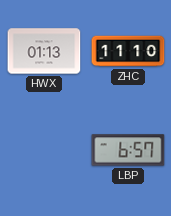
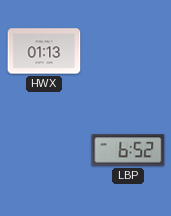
ZHC: 11:10 -> none (128, 51)
LBP: 6:57 -> 6:52 (128, 150)
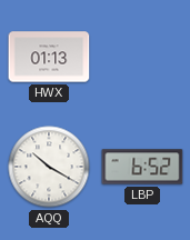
AQQ: none -> 10:20 (49, 167)
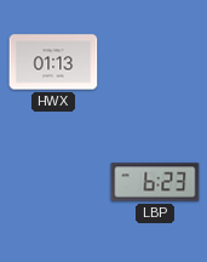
AQQ: 10:20 -> none (49, 167)
LBP: 6:52 -> 6:23 (155, 182)
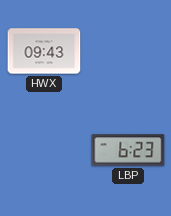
HWX: 01:13 -> 09:43 (44, 51)
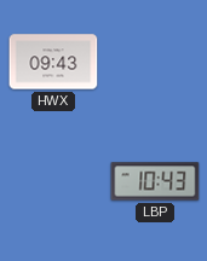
LBP: 6:23 -> 10:43 (155, 181)
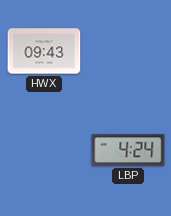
LBP: 10:43 -> 4:24 (128, 150)
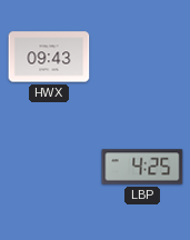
LBP: 4:24 -> 4:25 (142, 167)
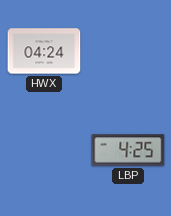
HWX: 09:43 -> 04:24 (44, 51)
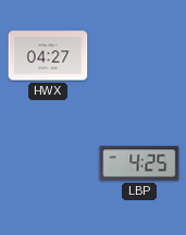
HWX: 04:24 -> 04:27 (48, 55)
